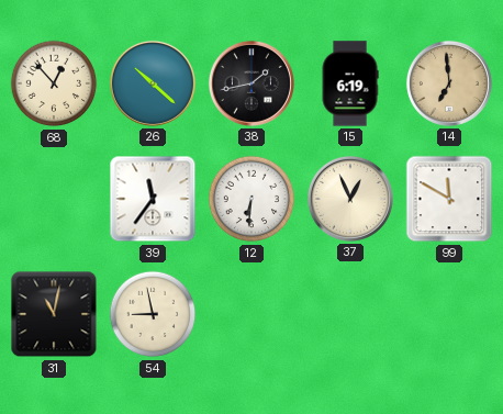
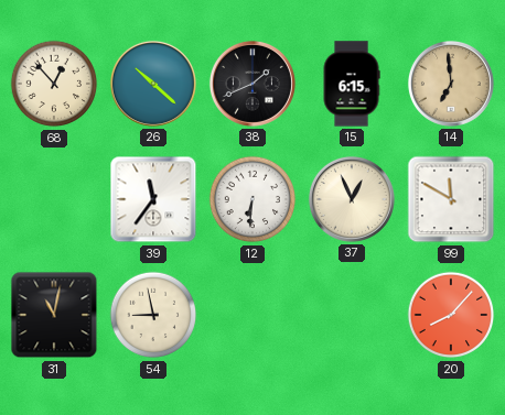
38: 1:43 -> 1:41 (253, 84)
15: 6:19 -> 6:15 (352, 84)
20: none -> 8:07 (451, 315)
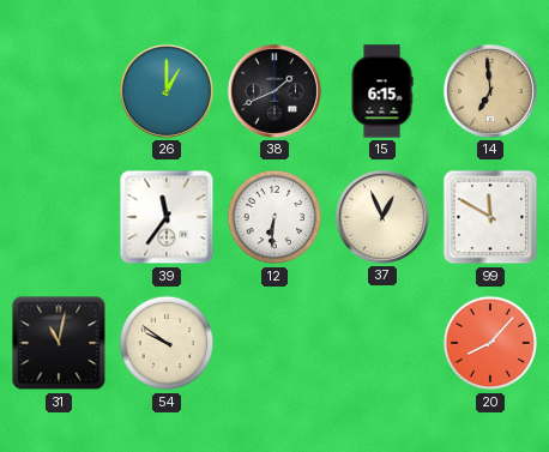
68: 12:53 -> none (54, 84)
26: 10:22 -> 1:00 (167, 91)
54: 8:58 -> 9:51 (167, 343)
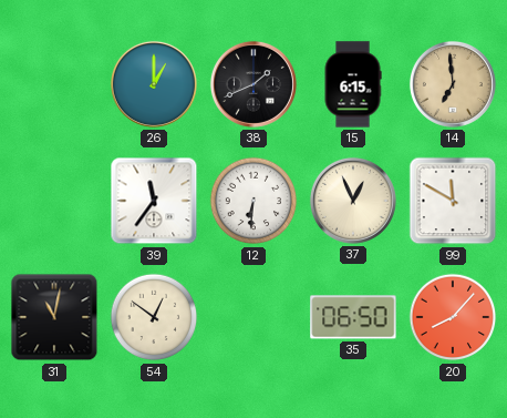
54: 9:51 -> 12:51 (154, 317)
35: none -> 06:50 (353, 317)
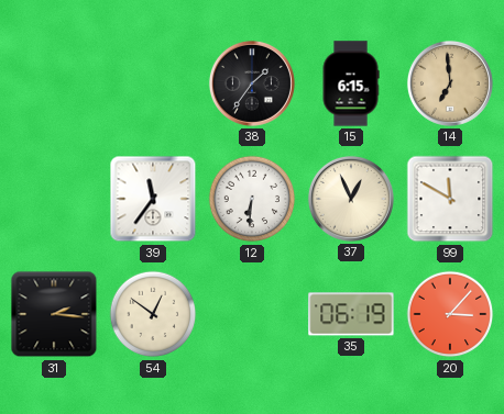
26: 1:00 -> none (154, 84)
38: 1:41 -> 1:36 (252, 83)
31: 11:02 -> 2:16 (54, 314)
35: 06:50 -> 06:19 (351, 314)
20: 8:07 -> 3:07 (450, 314)
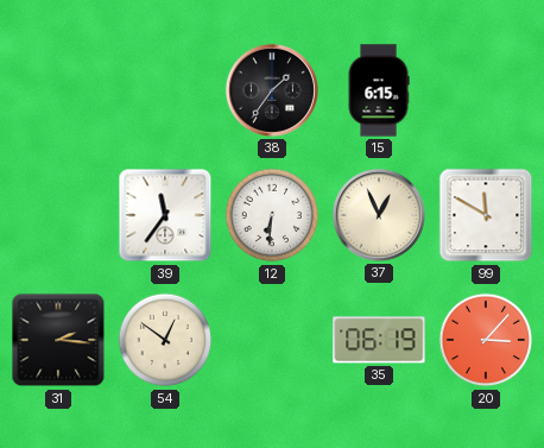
14: 6:59 -> none (450, 83)
